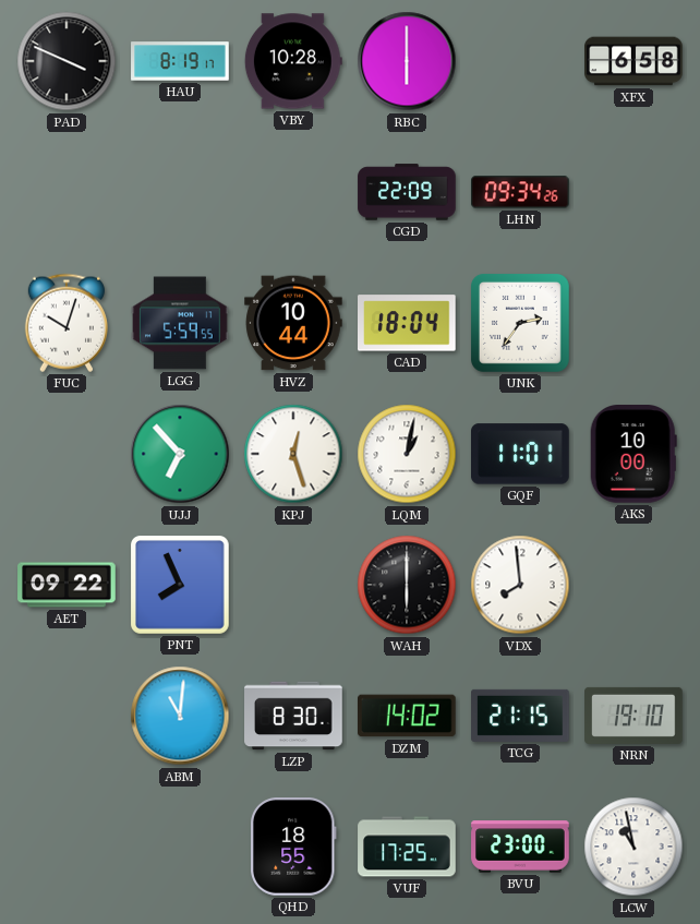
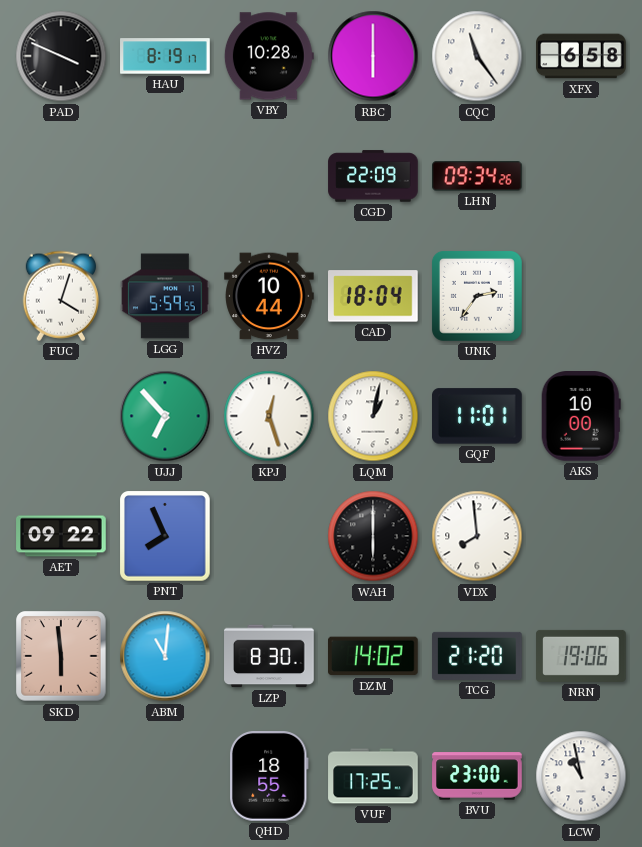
CQC: none -> 11:24 (477, 56)
FUC: 10:03 -> 4:03 (61, 296)
SKD: none -> 5:59 (61, 656)
TCG: 21:15 -> 21:20 (477, 656)
NRN: 19:10 -> 19:06 (581, 656)
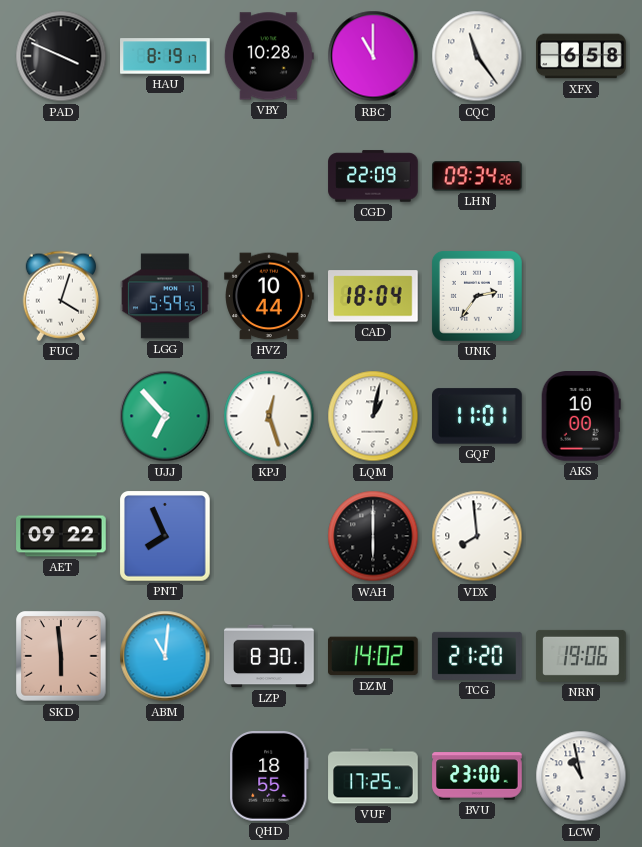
RBC: 6:00 -> 11:00 (373, 56)
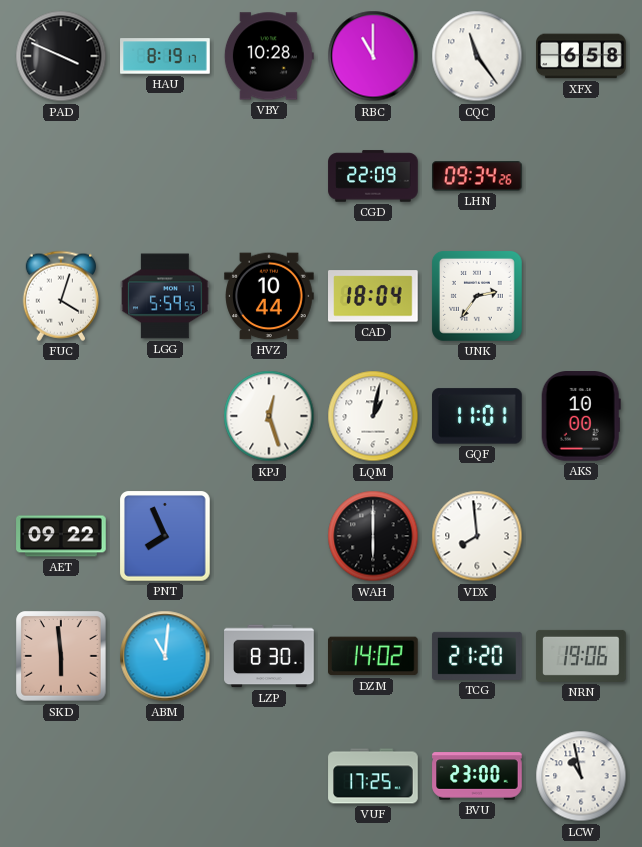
UJJ: 6:53 -> none (165, 416)
QHD: 18:55 -> none (269, 777)
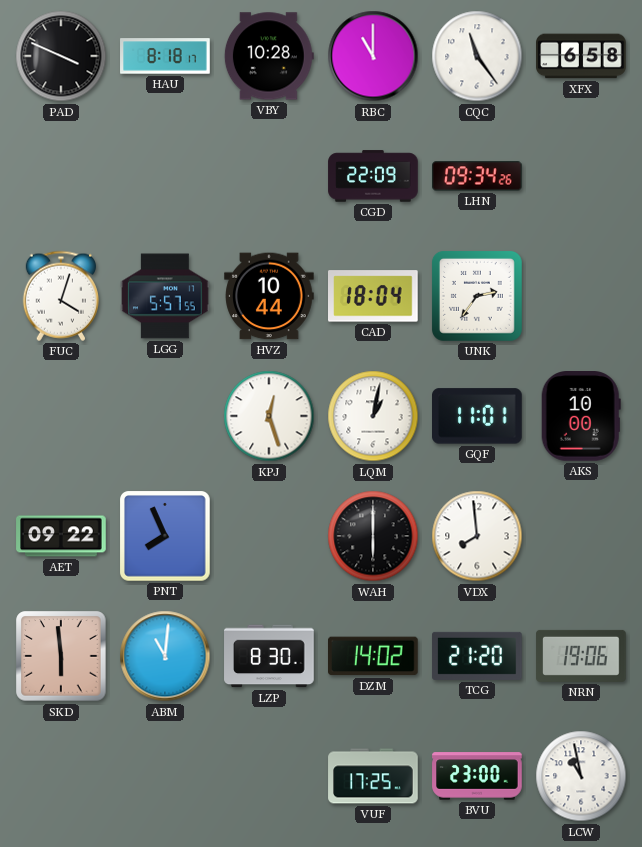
HAU: 8:19 -> 8:18 (165, 56)
LGG: 5:59 -> 5:57 (165, 296)
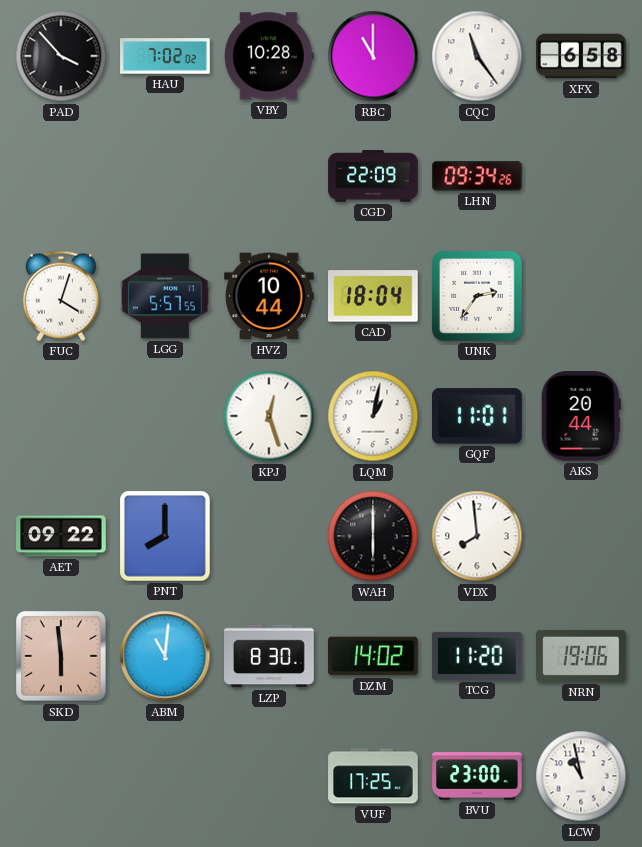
PAD: 3:49 -> 3:53 (61, 56)
HAU: 8:18 -> 7:02 (165, 56)
AKS: 10:00 -> 20:44 (581, 417)
PNT: 7:56 -> 8:00 (165, 536)
TCG: 21:20 -> 11:20 (477, 656)
